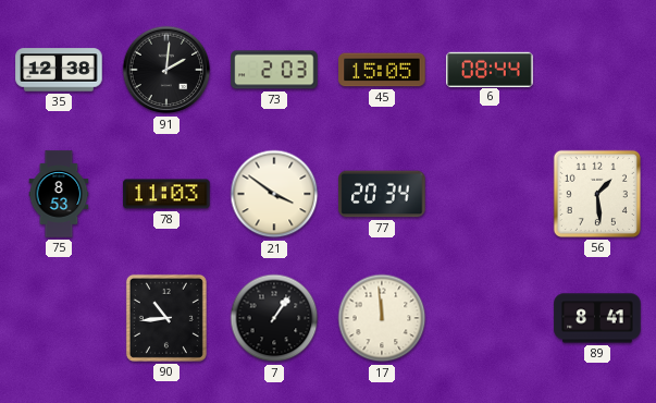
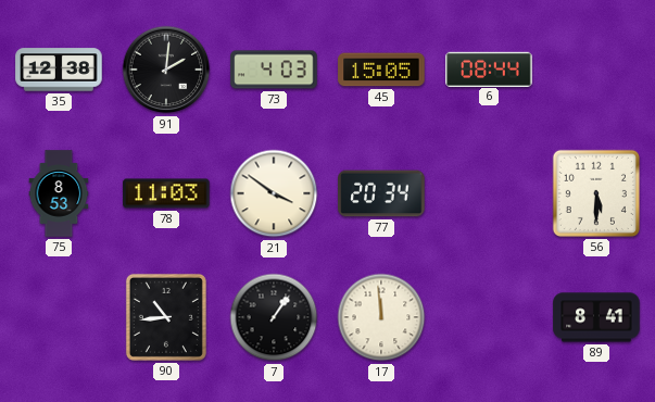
73: 2:03 -> 4:03 (274, 70)
56: 1:29 -> 5:30 (596, 193)
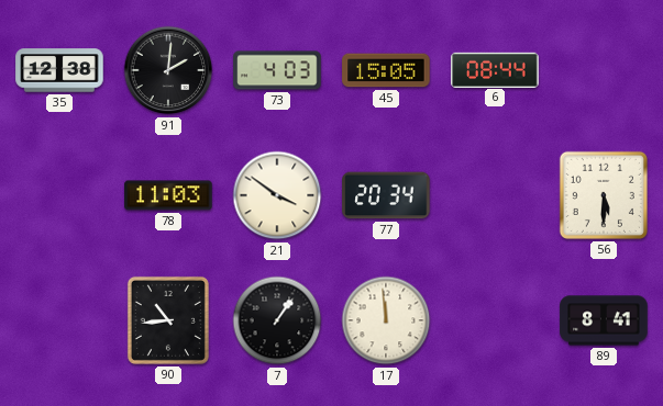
75: 8:53 -> none (59, 193)
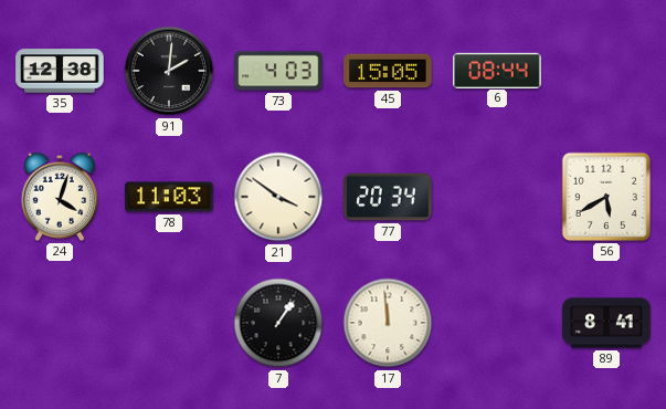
24: none -> 4:03 (59, 197)
56: 5:30 -> 5:40 (606, 197)
90: 10:44 -> none (168, 320)
